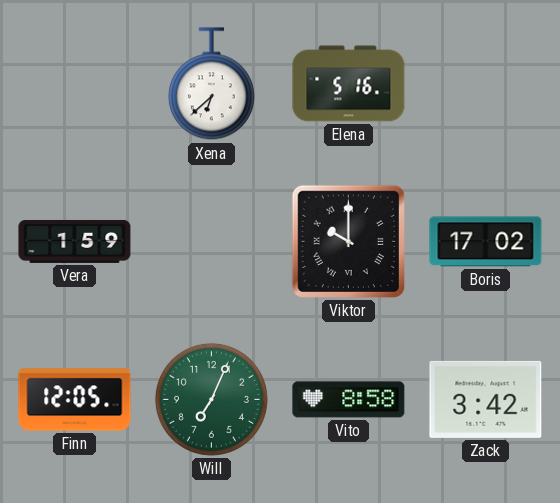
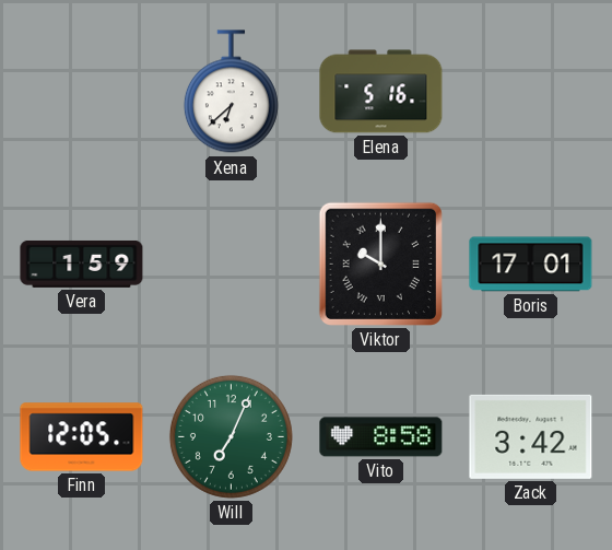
Boris: 17:02 -> 17:01 (531, 265)
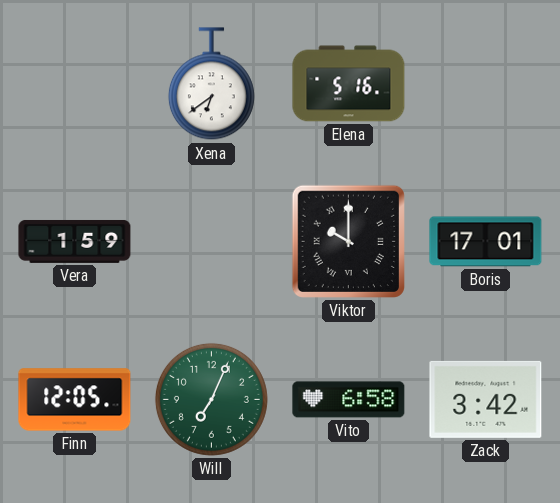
Xena: 6:38 -> 6:39 (211, 84)
Vito: 8:58 -> 6:58 (349, 400)
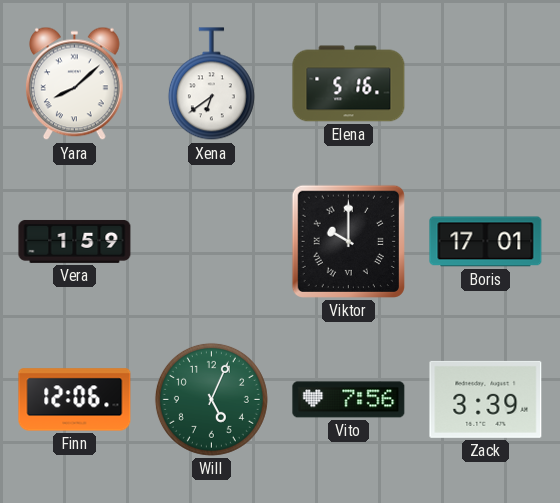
Yara: none -> 8:08 (74, 84)
Finn: 12:05 -> 12:06 (75, 400)
Will: 7:04 -> 5:04 (211, 399)
Vito: 6:58 -> 7:56 (349, 400)
Zack: 3:42 -> 3:39 (486, 399)
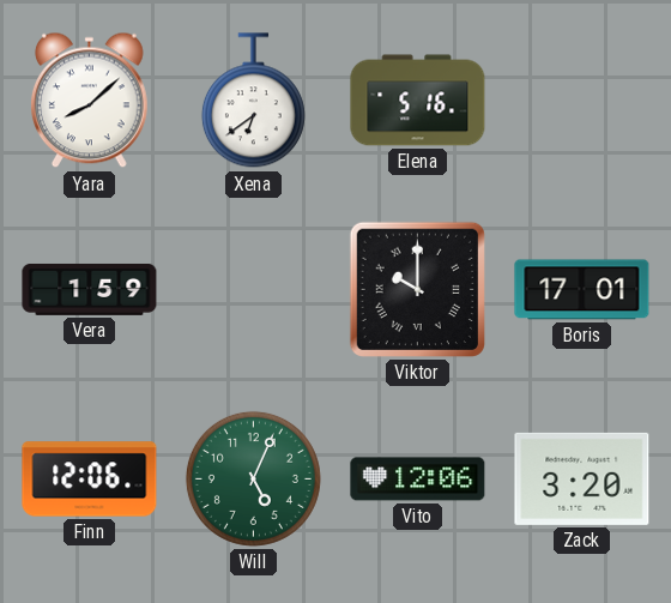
Vito: 7:56 -> 12:06 (418, 480)
Zack: 3:39 -> 3:20 (582, 478)
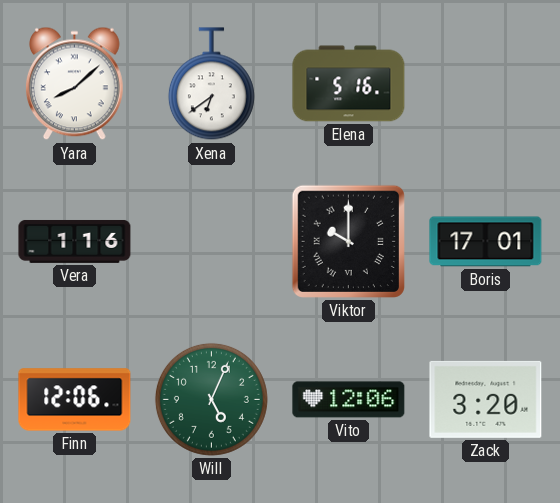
Vera: 1:59 -> 1:16 (75, 241)
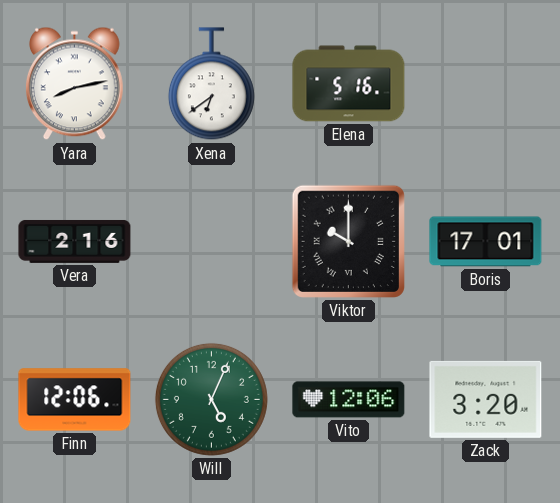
Yara: 8:08 -> 8:13 (74, 84)
Vera: 1:16 -> 2:16 (75, 241)
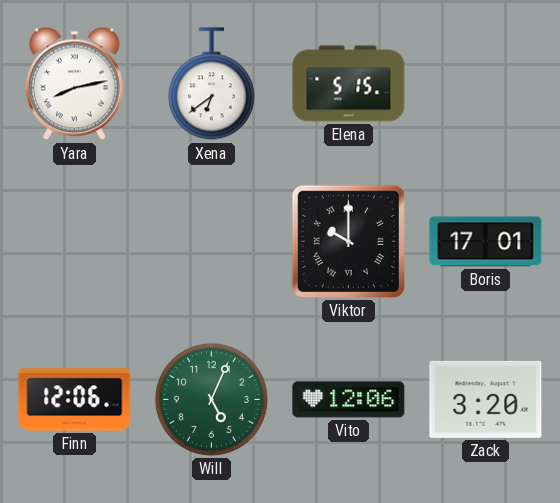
Elena: 5:16 -> 5:15 (349, 84)
Vera: 2:16 -> none (75, 241)
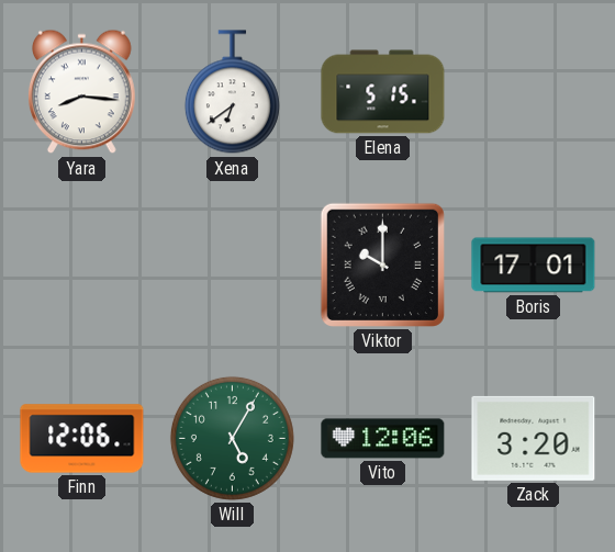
Yara: 8:13 -> 8:16 (81, 92)
Will: 5:04 -> 5:05 (232, 438)
